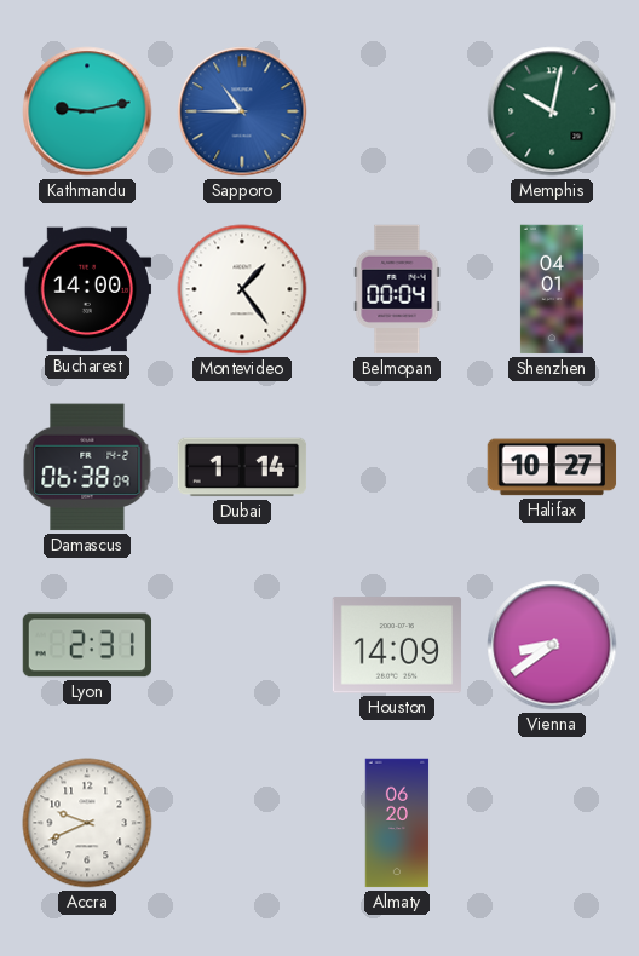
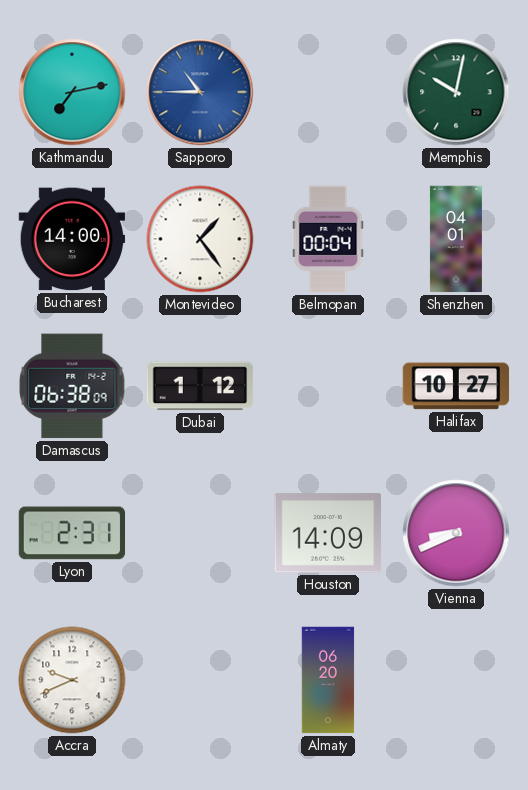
Kathmandu: 9:13 -> 7:13 (72, 92)
Dubai: 1:14 -> 1:12 (200, 386)
Vienna: 8:39 -> 8:41 (456, 533)
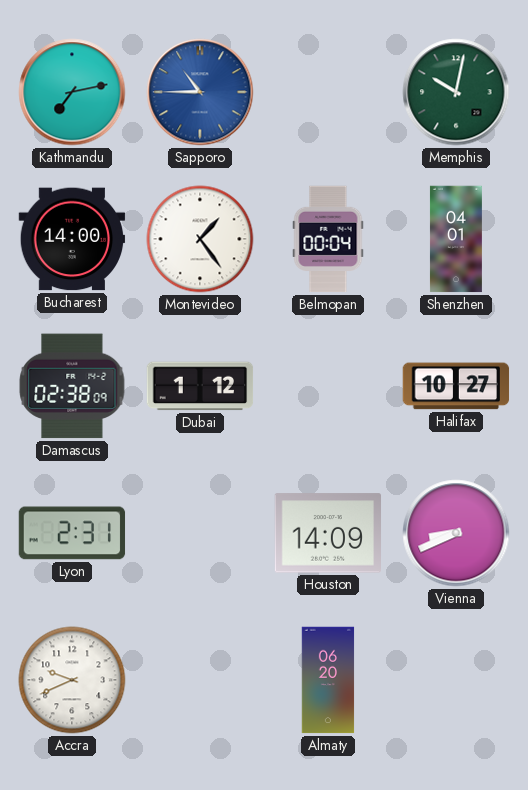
Damascus: 06:38 -> 02:38 (72, 386)
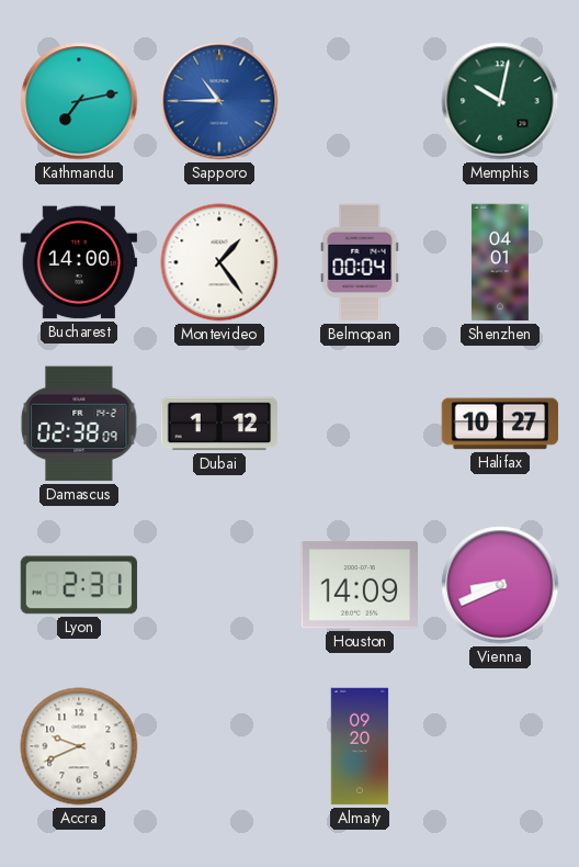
Almaty: 06:20 -> 09:20 (360, 746)
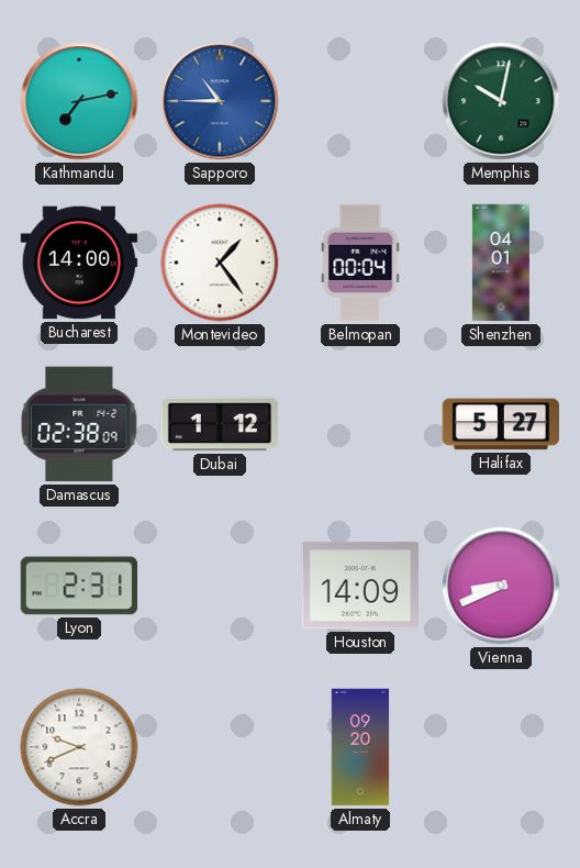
Halifax: 10:27 -> 5:27 (501, 424)
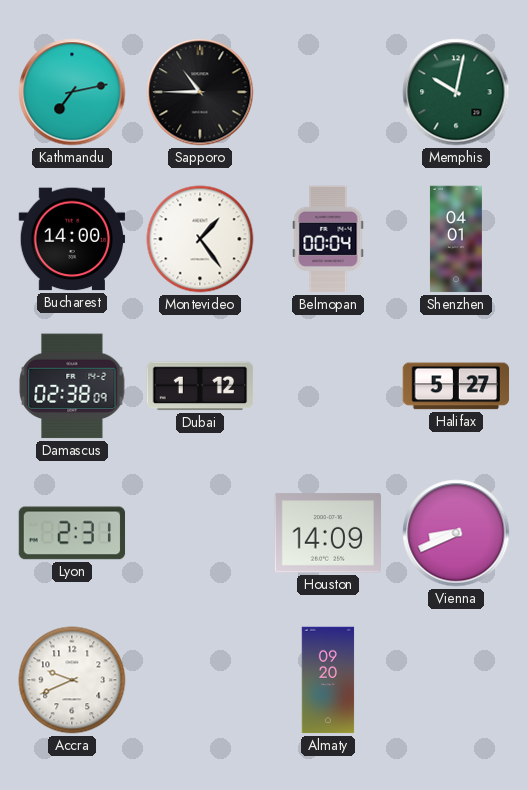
Sapporo dial: blue -> black (200, 92)
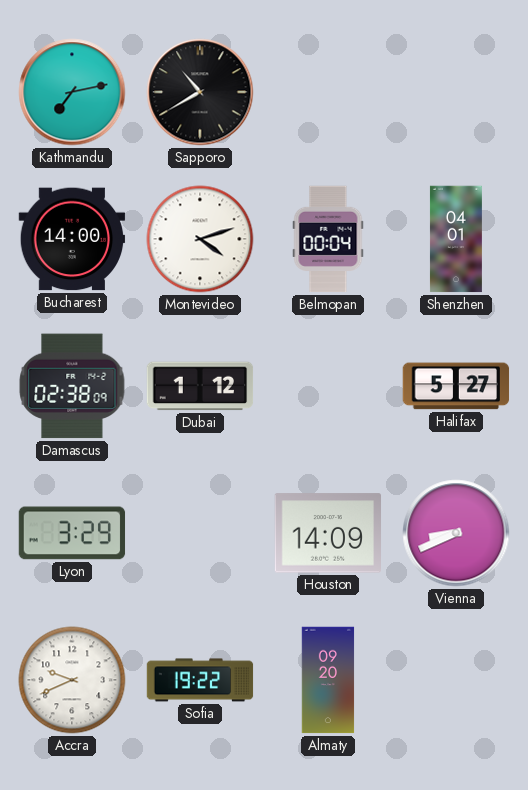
Sapporo: 10:45 -> 10:40 (200, 92)
Memphis: 10:02 -> none (456, 92)
Montevideo: 1:24 -> 4:12 (200, 239)
Lyon: 2:31 -> 3:29 (72, 533)
Sofia: none -> 19:22 (200, 680)
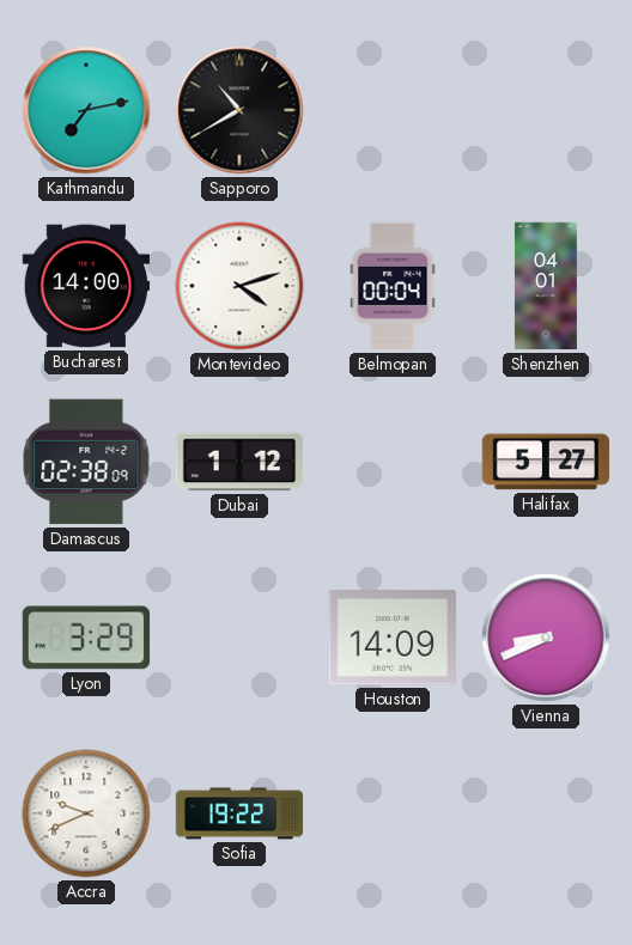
Almaty: 09:20 -> none (328, 680)
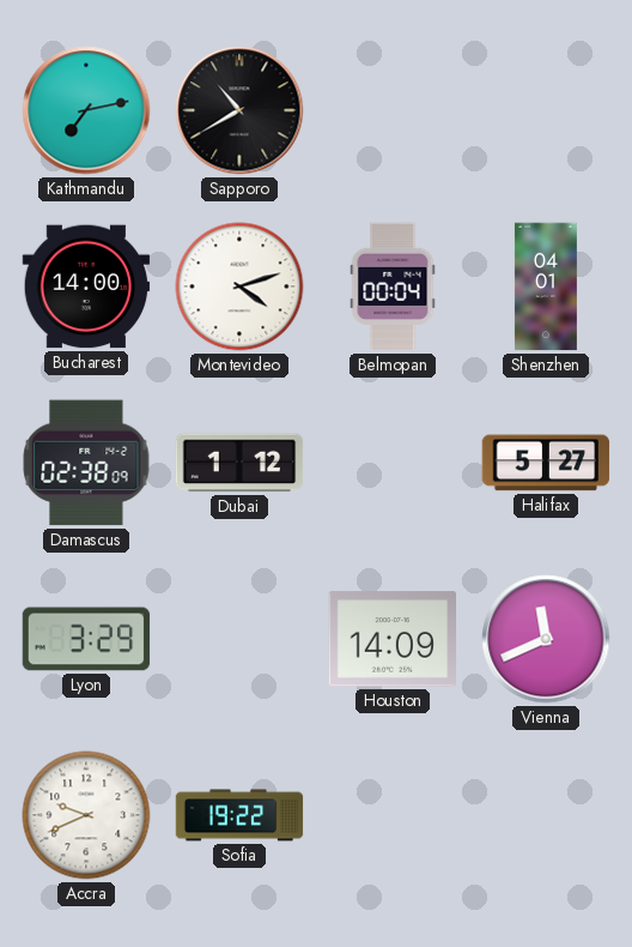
Vienna: 8:41 -> 11:41 (546, 639)
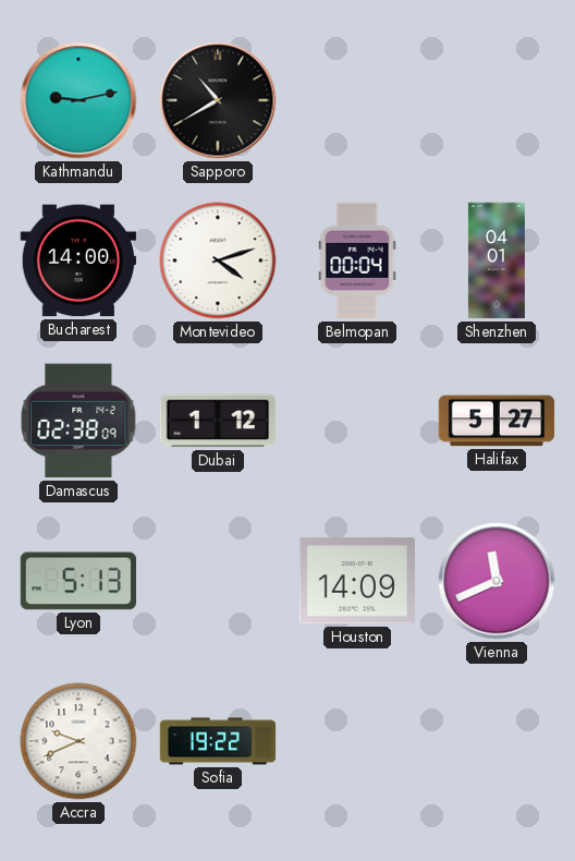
Kathmandu: 7:13 -> 9:13 (78, 100)
Lyon: 3:29 -> 5:13 (78, 581)
